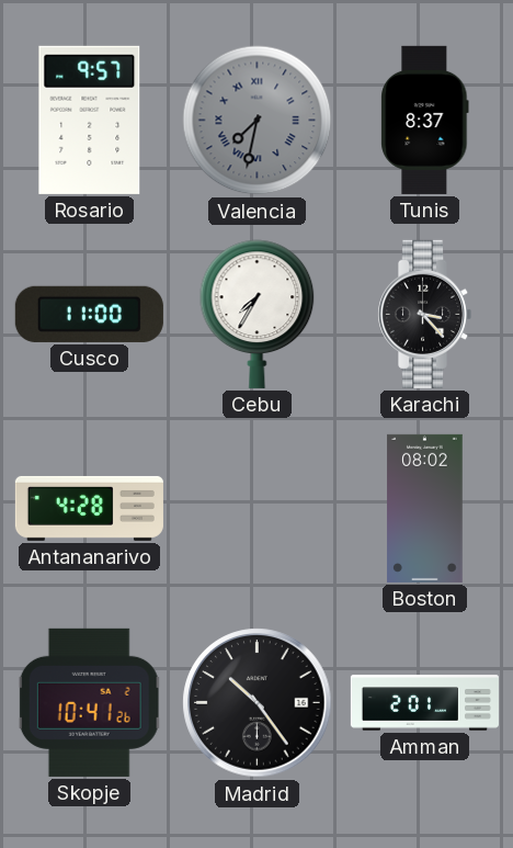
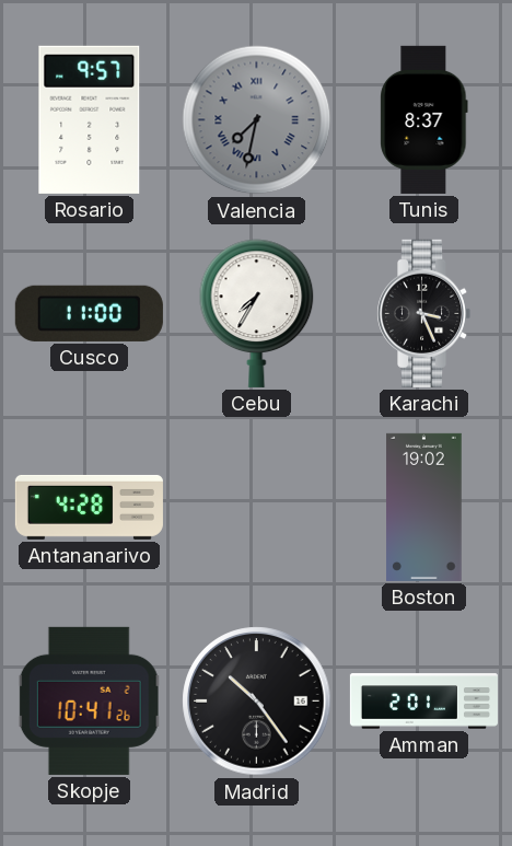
Karachi: 3:23 -> 3:26 (423, 313)
Boston: 08:02 -> 19:02 (424, 507)
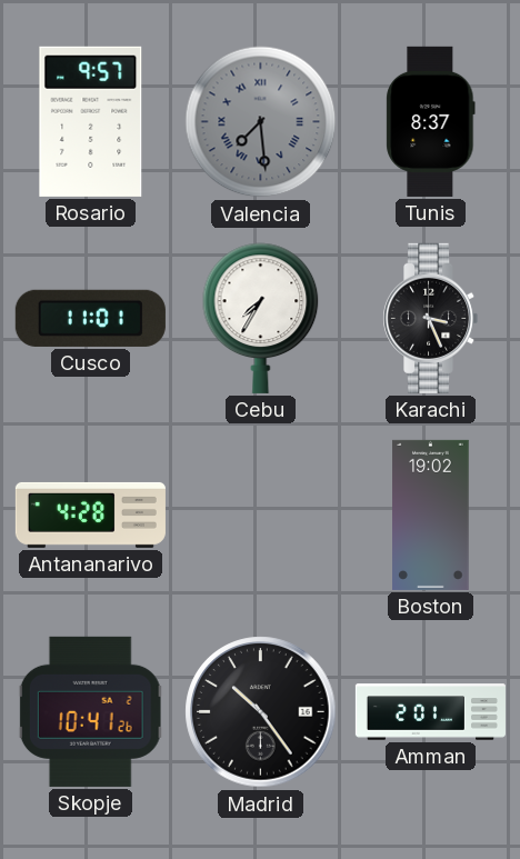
Valencia: 7:32 -> 7:29 (261, 122)
Cusco: 11:00 -> 11:01 (90, 318)
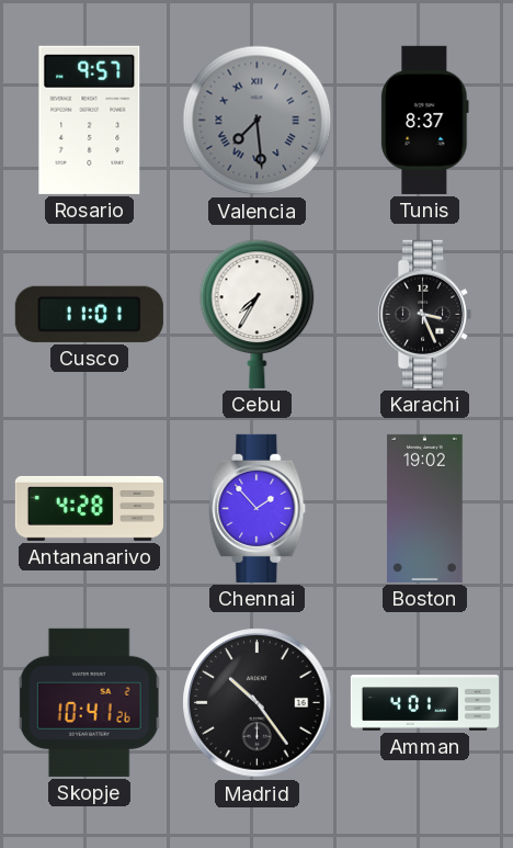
Chennai: none -> 1:53 (258, 508)
Amman: 2:01 -> 4:01 (424, 703)
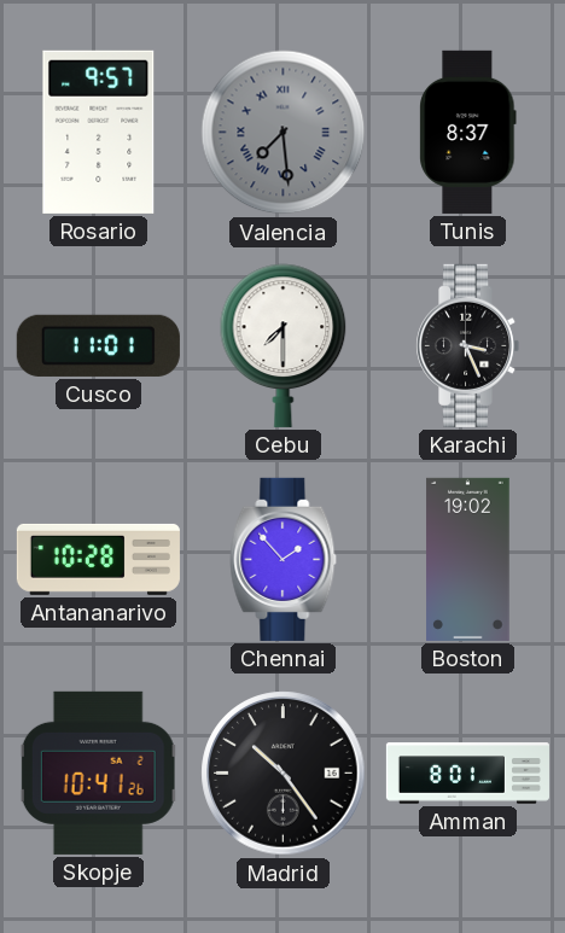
Cebu: 7:35 -> 7:30 (284, 345)
Antananarivo: 4:28 -> 10:28 (98, 559)
Amman: 4:01 -> 8:01 (467, 774)
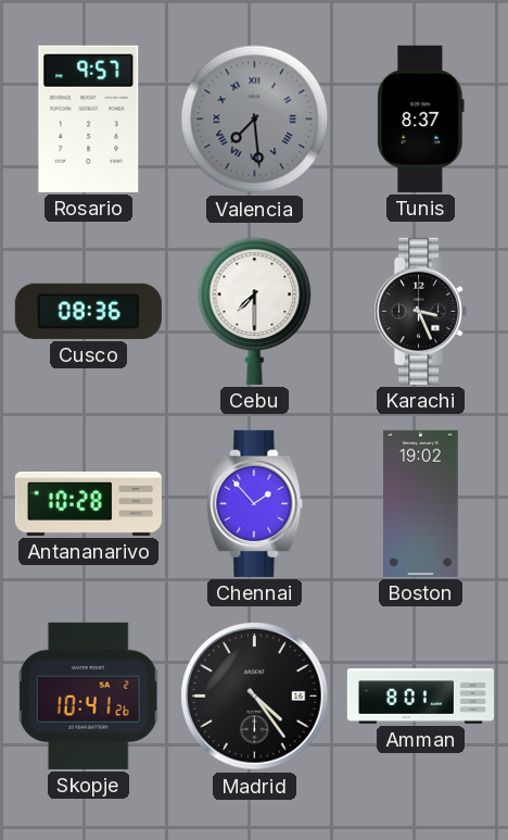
Cusco: 11:01 -> 08:36 (88, 311)
Madrid: 10:24 -> 4:24 (255, 697)
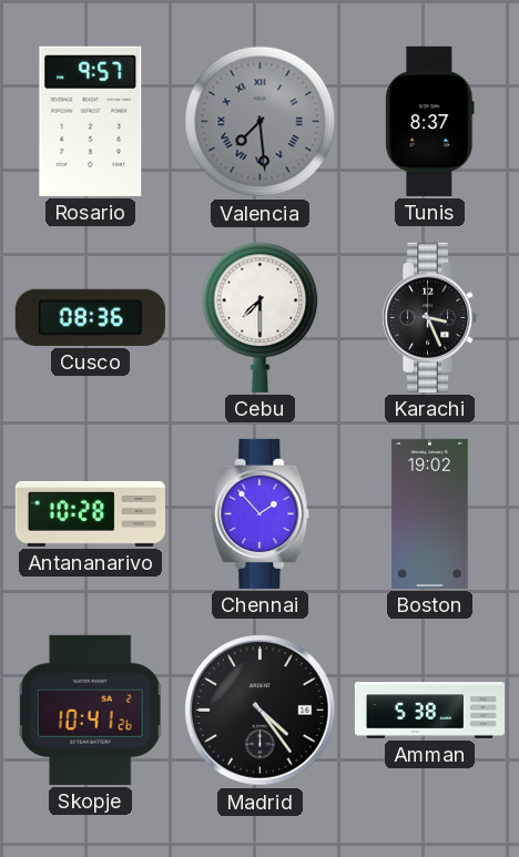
Amman: 8:01 -> 5:38 (429, 711)
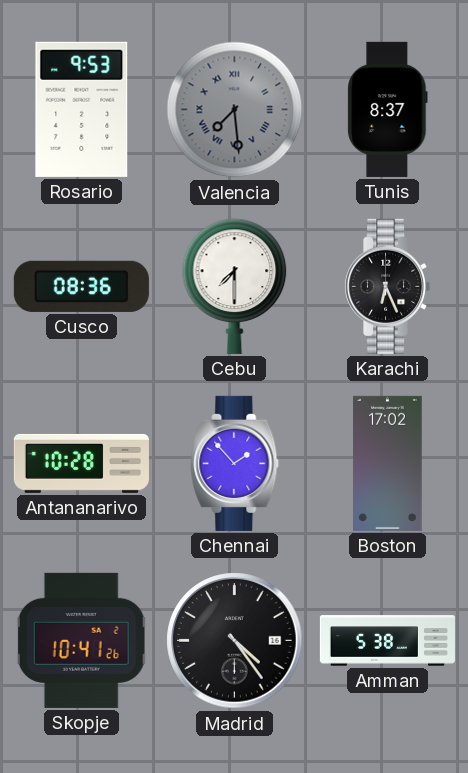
Rosario: 9:57 -> 9:53 (82, 109)
Karachi: 3:26 -> 6:26 (387, 286)
Boston: 19:02 -> 17:02 (388, 463)
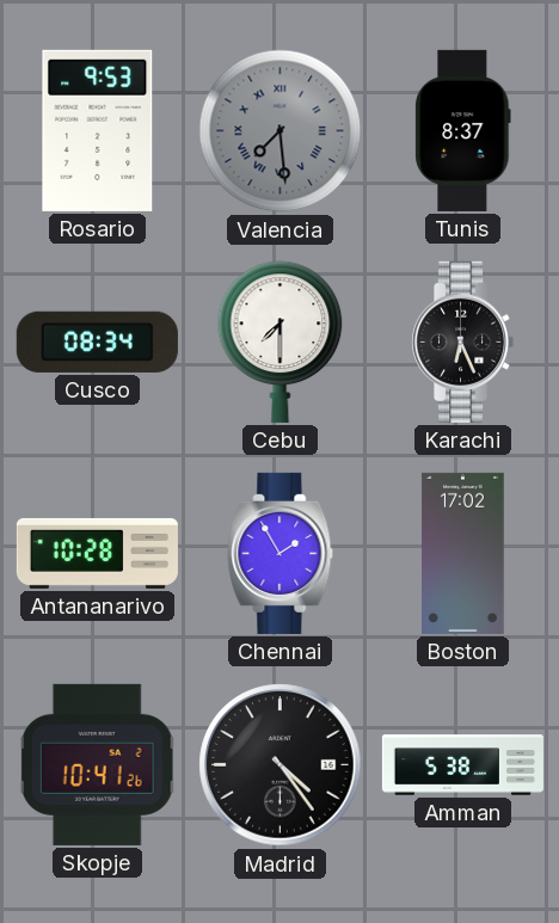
Cusco: 08:36 -> 08:34 (97, 341)
Chennai: 1:53 -> 1:55 (281, 553)
